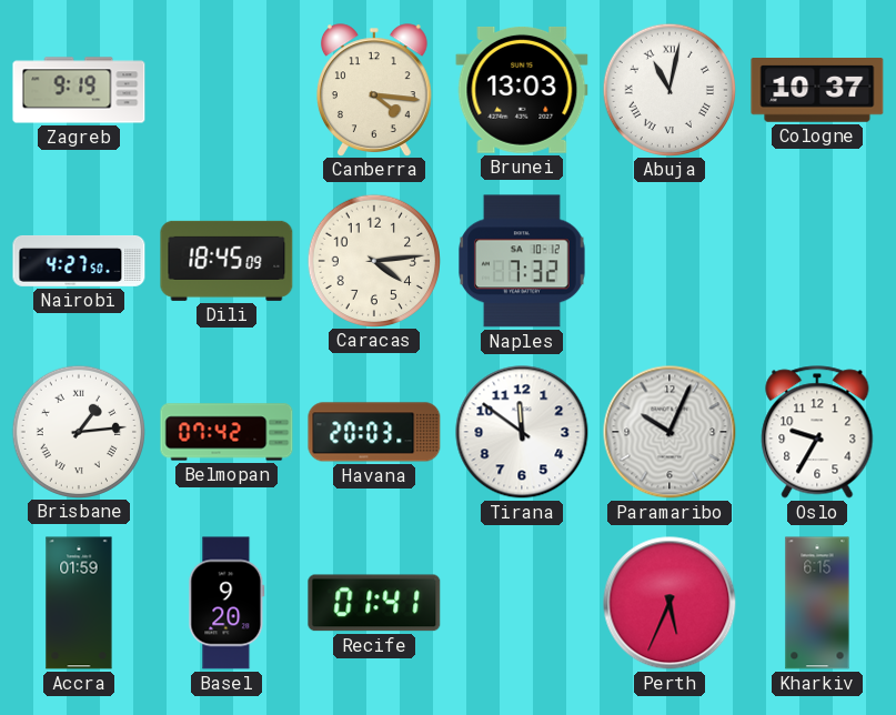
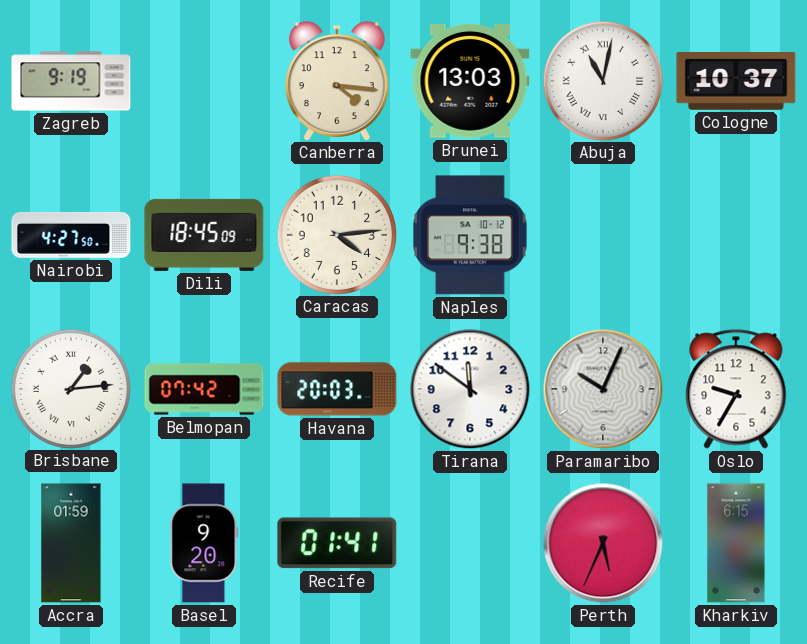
Naples: 7:32 -> 9:38 (471, 235)
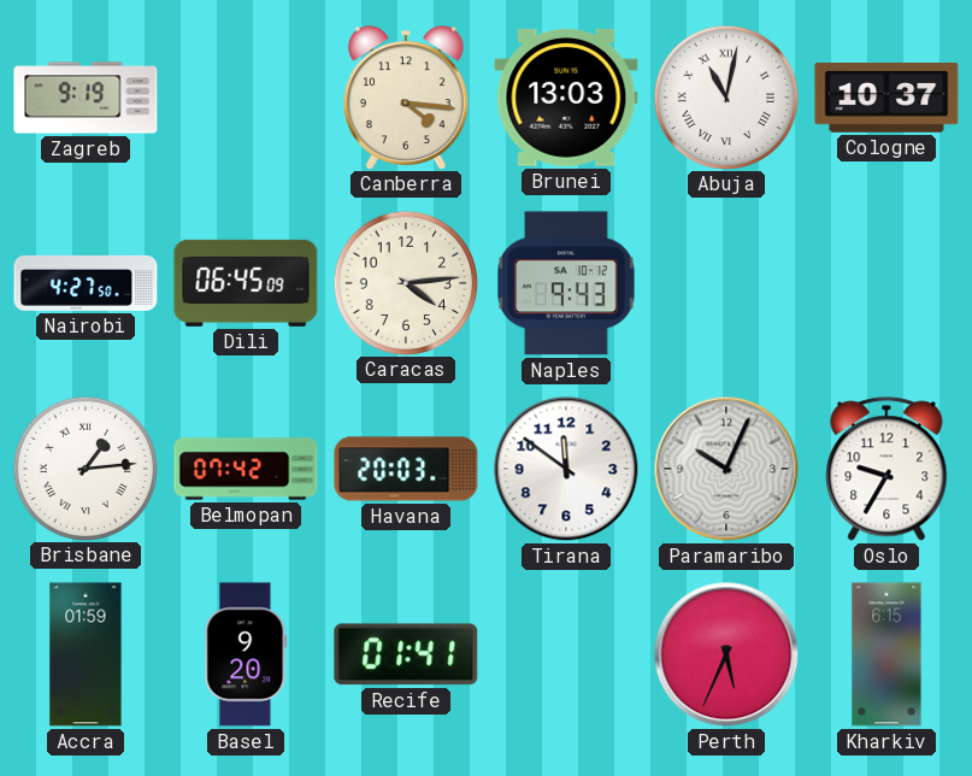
Dili: 18:45 -> 06:45 (246, 283)
Naples: 9:38 -> 9:43 (567, 283)
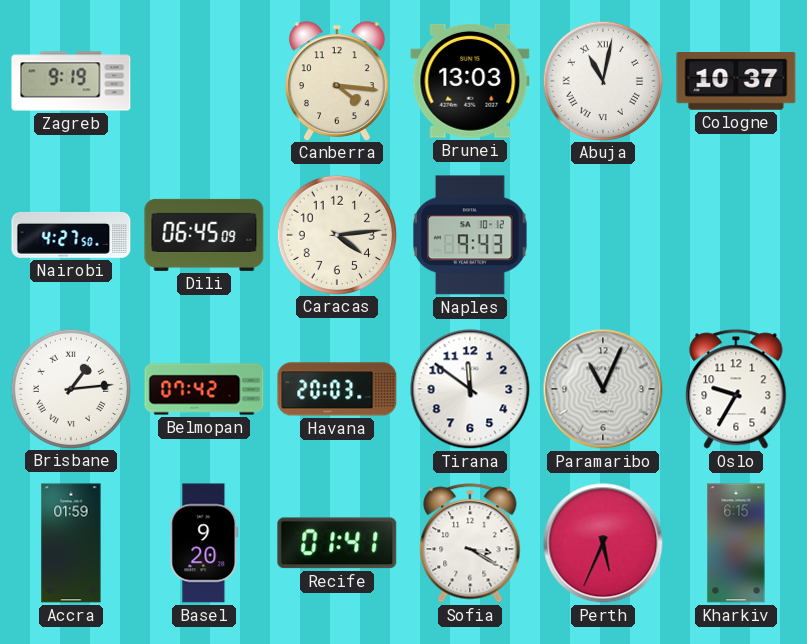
Paramaribo: 10:04 -> 11:04 (603, 389)
Sofia: none -> 3:20 (470, 543)
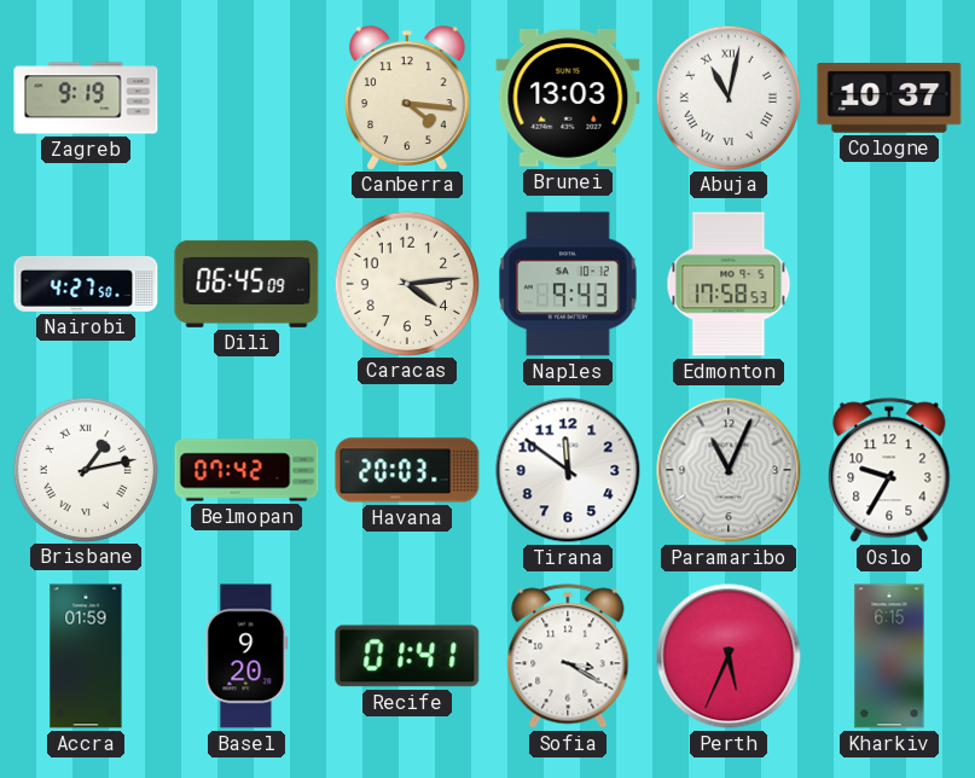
Edmonton: none -> 17:58 (729, 284)
Brisbane: 1:14 -> 1:13 (85, 469)
